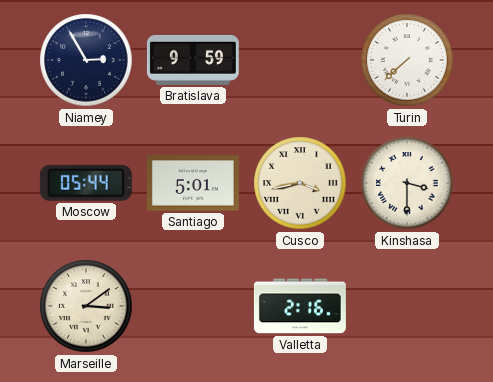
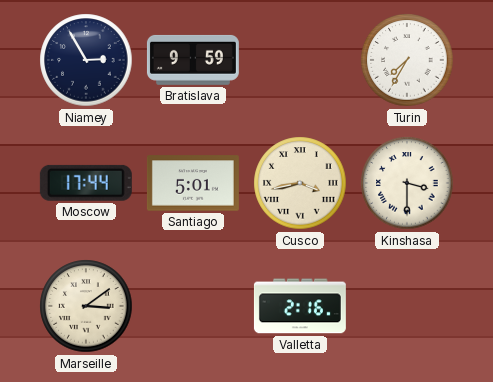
Turin: 7:38 -> 7:35 (407, 60)
Moscow: 05:44 -> 17:44 (86, 183)
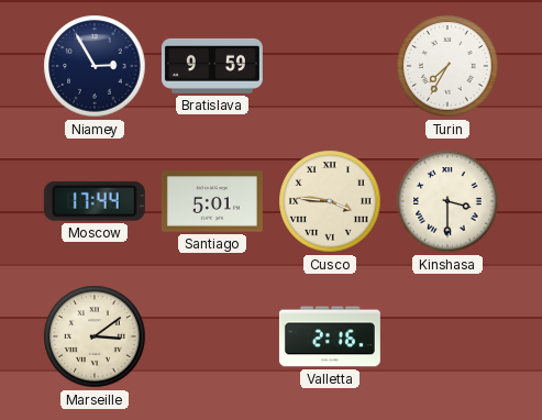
Cusco: 3:43 -> 3:46 (330, 201)
